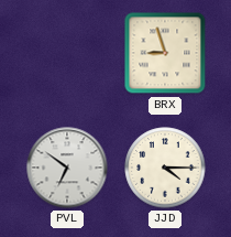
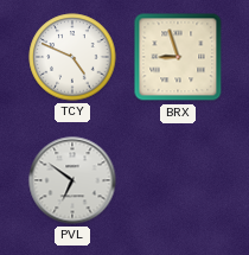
TCY: none -> 4:49 (72, 57)
JJD: 4:15 -> none (165, 168)
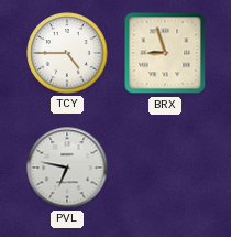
TCY: 4:49 -> 4:45 (67, 53)
PVL: 6:51 -> 6:47 (67, 168)
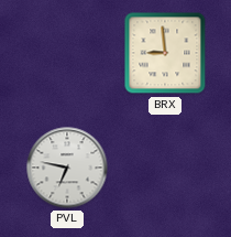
TCY: 4:45 -> none (67, 53)
BRX: 8:57 -> 8:59 (165, 53)
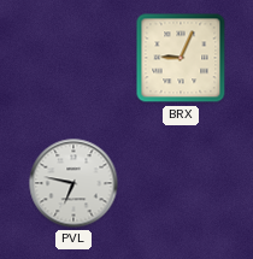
BRX: 8:59 -> 9:04 (181, 58)
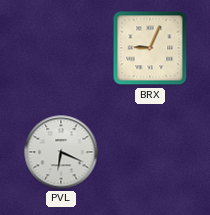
PVL: 6:47 -> 6:19 (61, 152)
